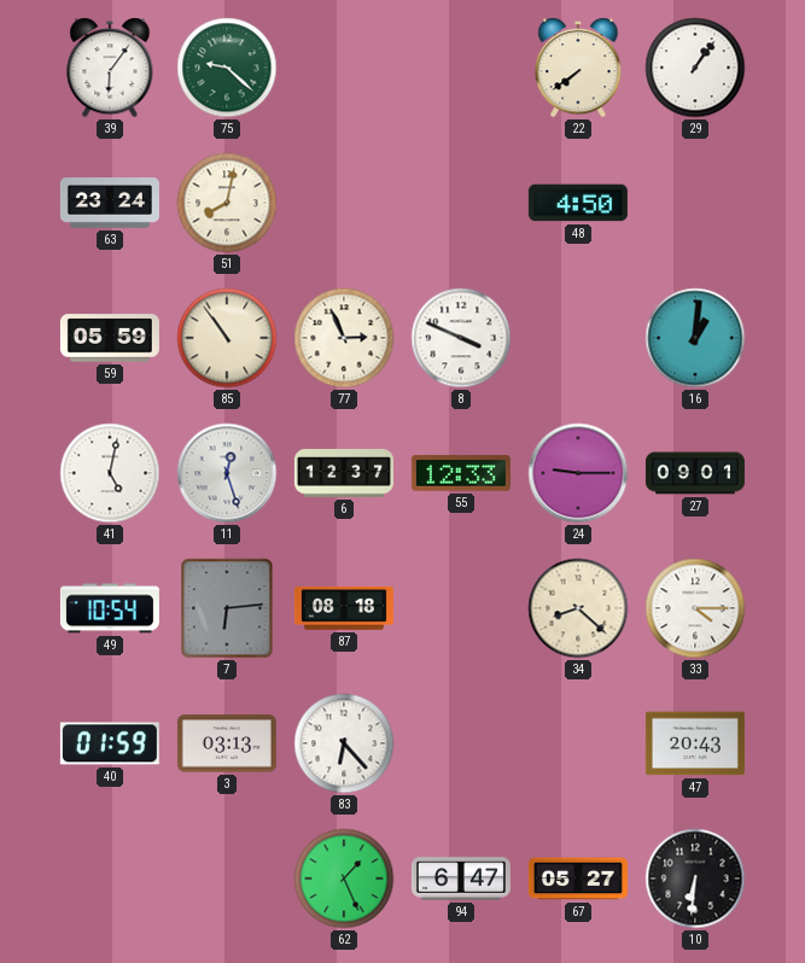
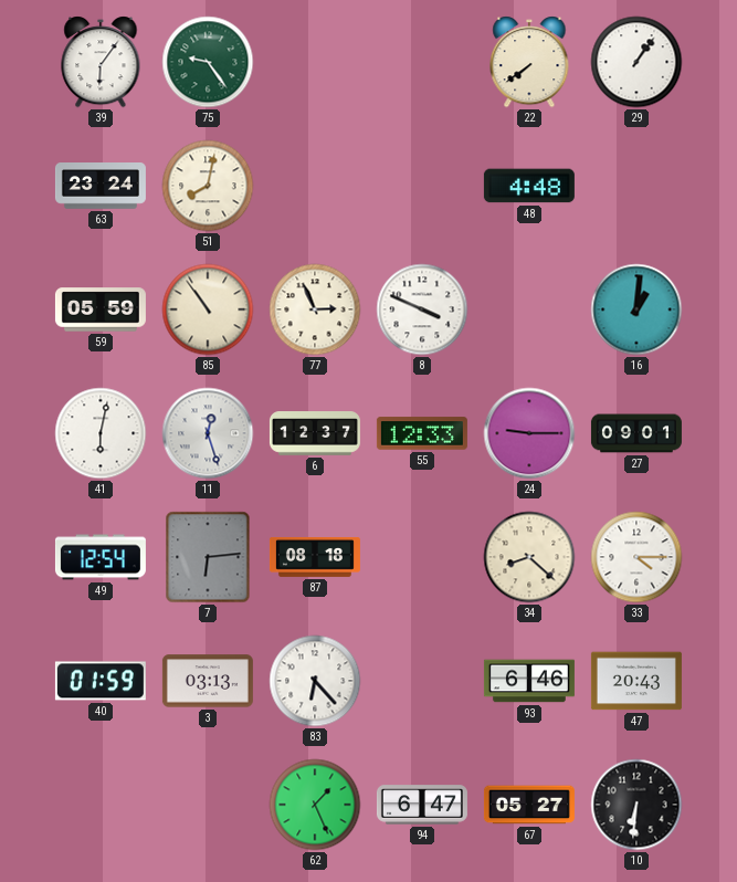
75: 9:22 -> 9:24 (208, 62)
48: 4:50 -> 4:48 (529, 186)
41: 5:02 -> 6:02 (101, 433)
49: 10:54 -> 12:54 (101, 557)
93: none -> 6:46 (529, 681)
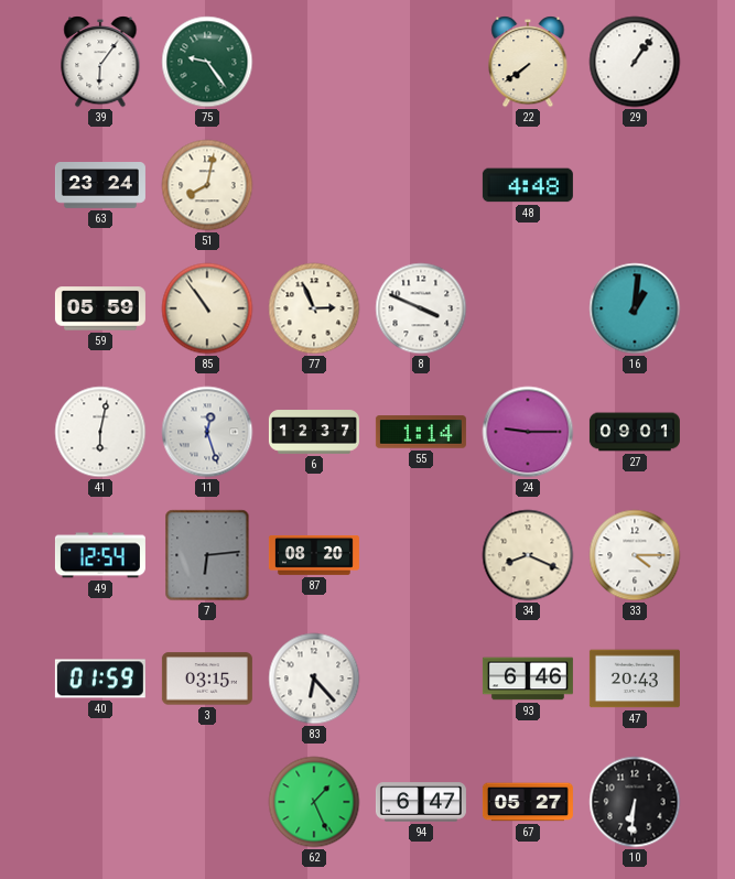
55: 12:33 -> 1:14 (421, 432)
87: 08:18 -> 08:20 (314, 556)
34: 8:22 -> 8:19 (528, 555)
3: 03:13 -> 03:15 (207, 679)
